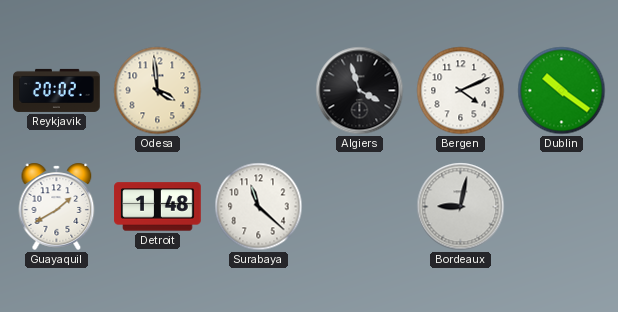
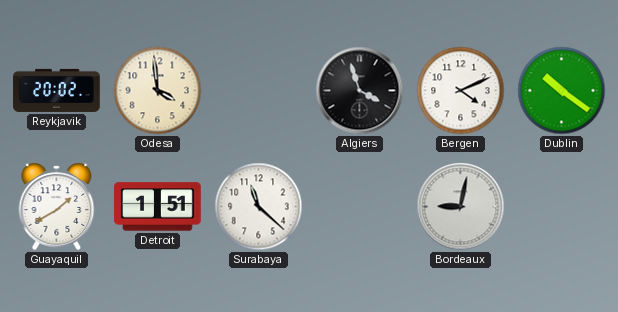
Detroit: 1:48 -> 1:51 (158, 207)
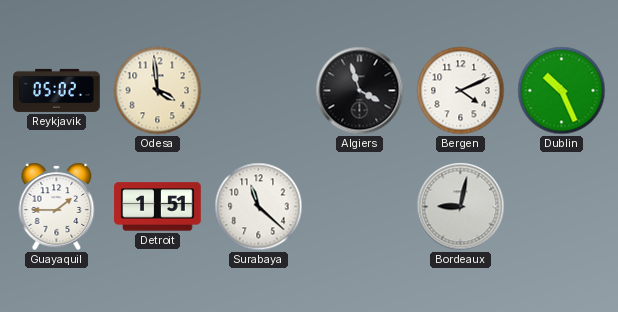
Reykjavik: 20:02 -> 05:02 (57, 90)
Dublin: 10:21 -> 10:26 (562, 91)
Guayaquil: 1:40 -> 1:45 (57, 206)
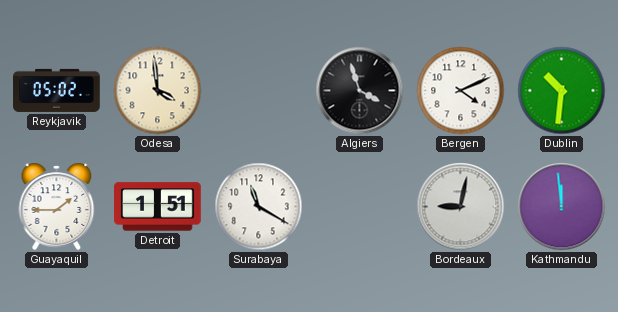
Dublin: 10:26 -> 10:31 (562, 91)
Surabaya: 11:22 -> 11:20 (259, 207)
Kathmandu: none -> 11:59 (562, 207)
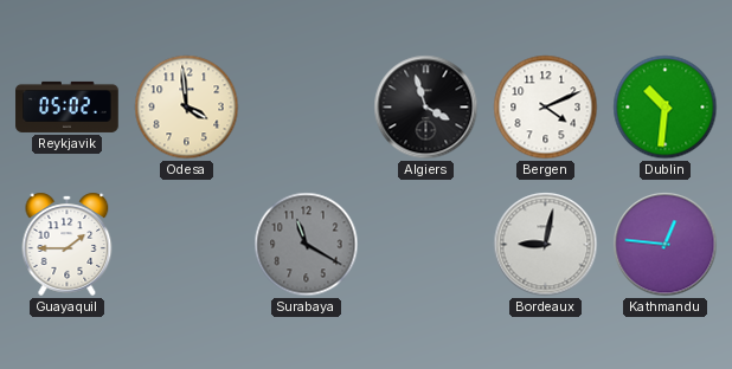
Detroit: 1:51 -> none (158, 207)
Surabaya dial: white -> grey (307, 245)
Kathmandu: 11:59 -> 12:46 (666, 245)
